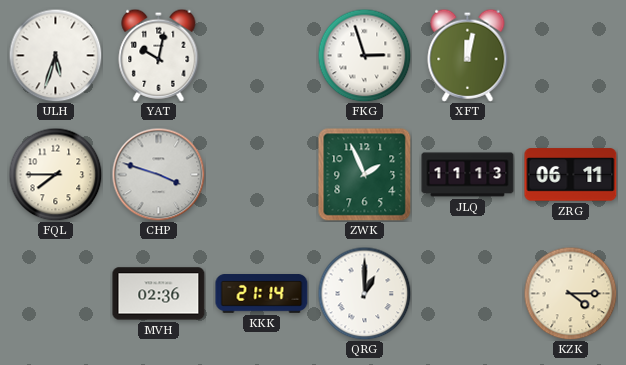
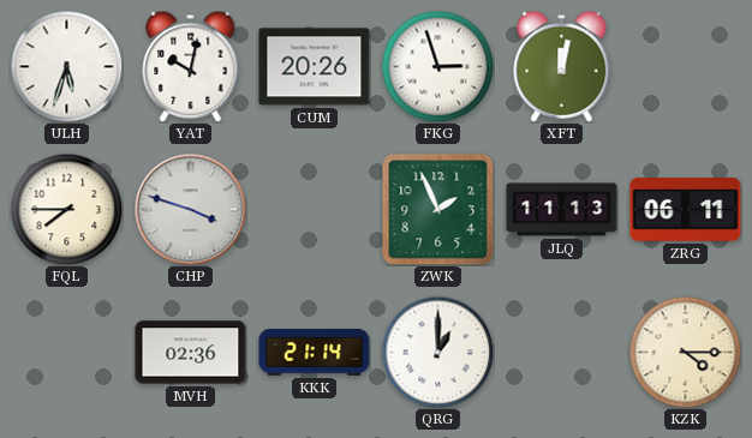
CUM: none -> 20:26 (315, 67)
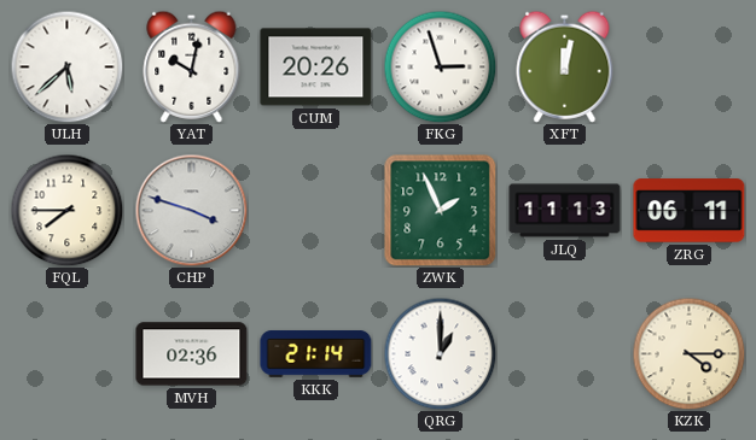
ULH: 5:33 -> 5:38 (66, 66)
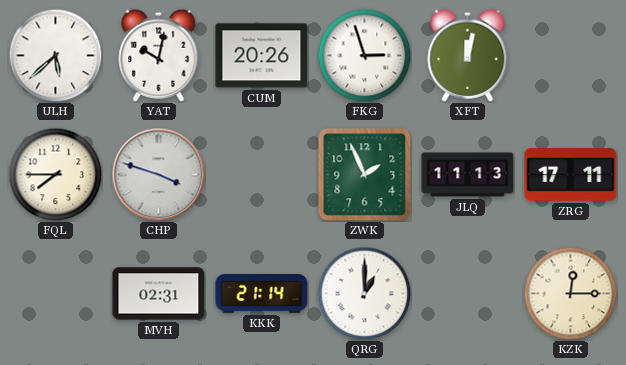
ZRG: 06:11 -> 17:11 (571, 175)
MVH: 02:36 -> 02:31 (159, 294)
KZK: 4:15 -> 12:15 (570, 293)
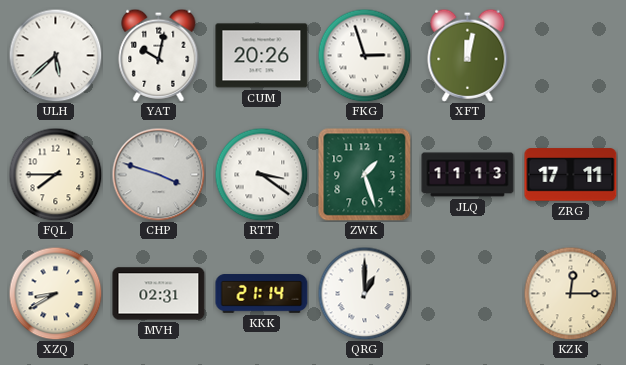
RTT: none -> 3:21 (261, 174)
ZWK: 1:56 -> 1:27 (365, 175)
XZQ: none -> 8:40 (55, 293)
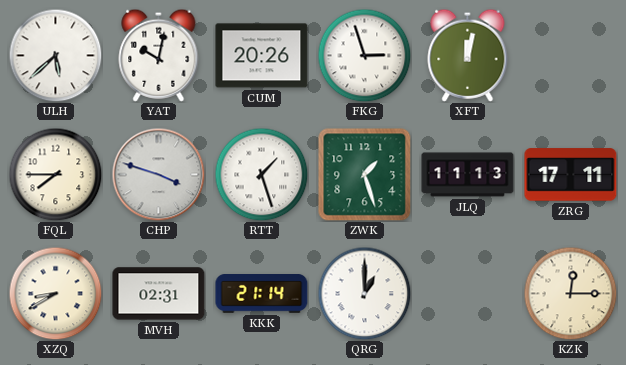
RTT: 3:21 -> 1:27 (261, 174)
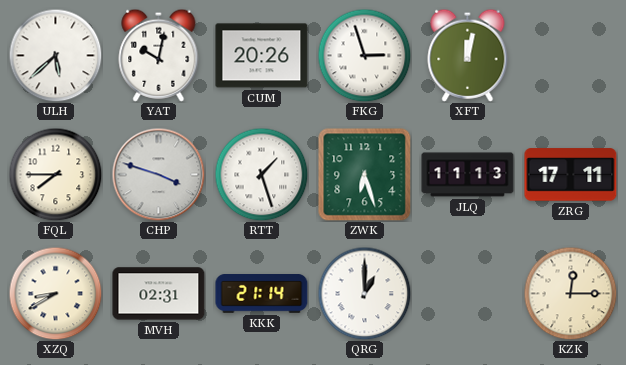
ZWK: 1:27 -> 6:27 (365, 175)
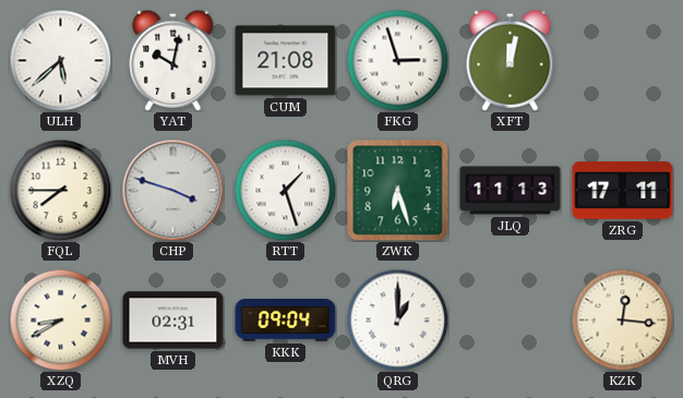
CUM: 20:26 -> 21:08 (286, 61)
KKK: 21:14 -> 09:04 (286, 321)
KZK: 12:15 -> 12:16 (622, 319)
